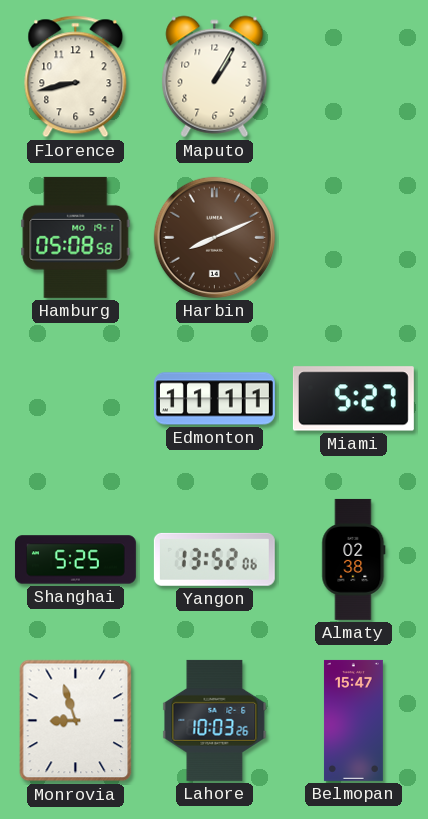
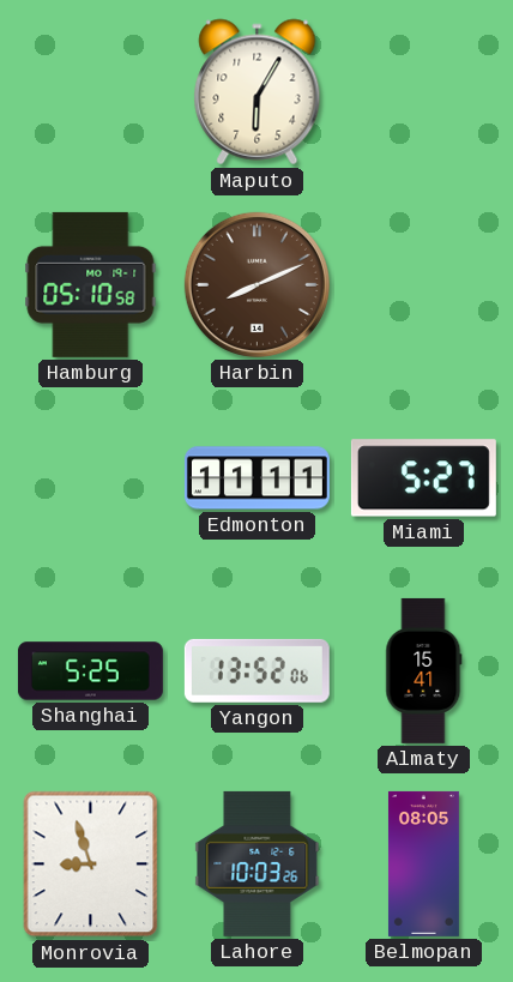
Florence: 8:43 -> none (76, 77)
Maputo: 1:05 -> 6:05 (258, 92)
Hamburg: 05:08 -> 05:10 (91, 284)
Almaty: 02:38 -> 15:41 (424, 670)
Belmopan: 15:47 -> 08:05 (423, 863)
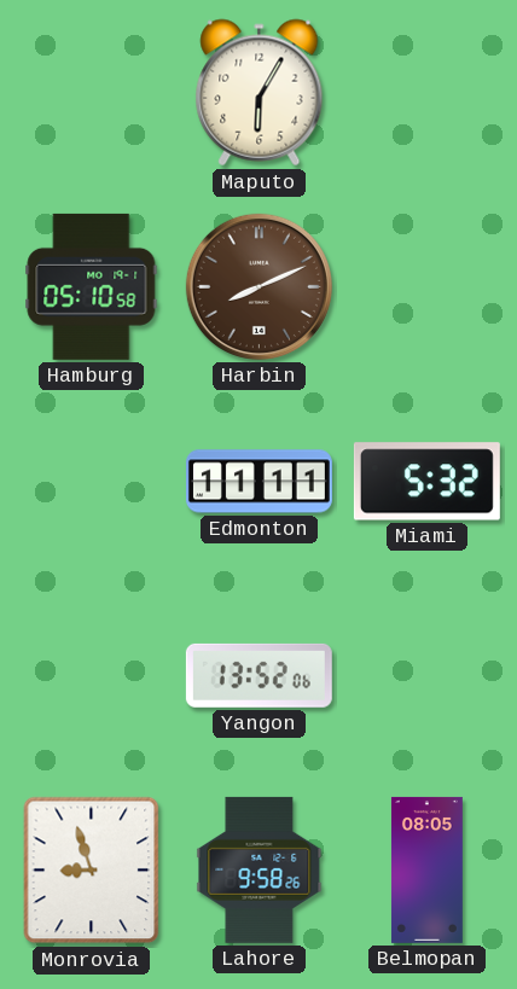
Miami: 5:27 -> 5:32 (426, 482)
Shanghai: 5:25 -> none (90, 671)
Almaty: 15:41 -> none (424, 670)
Lahore: 10:03 -> 9:58 (260, 869)
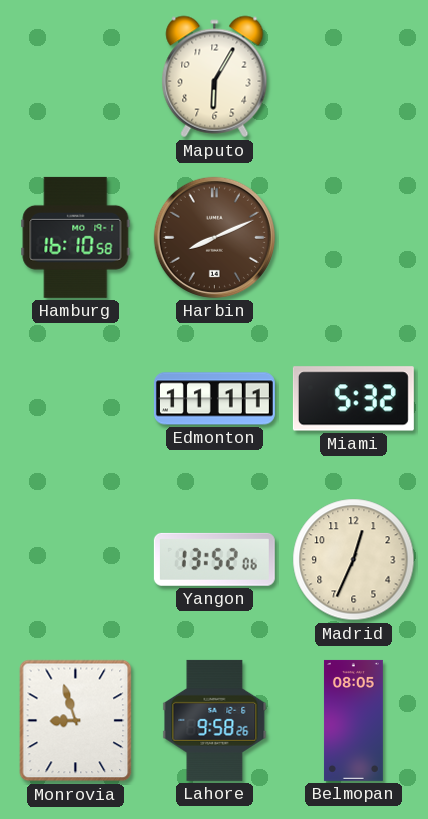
Hamburg: 05:10 -> 16:10 (76, 237)
Madrid: none -> 12:34 (354, 560)
